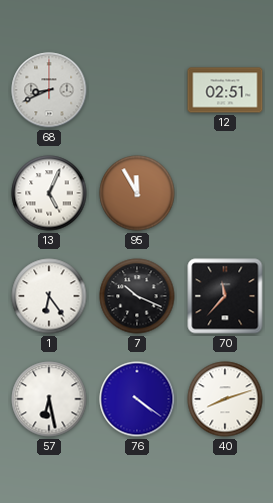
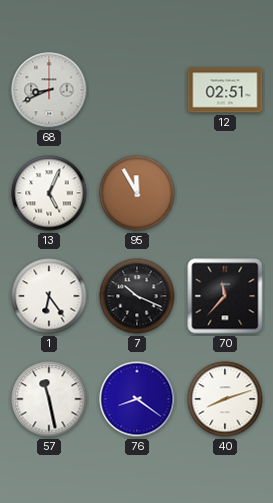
57: 6:28 -> 11:28 (49, 399)
76: 4:21 -> 8:21 (137, 399)
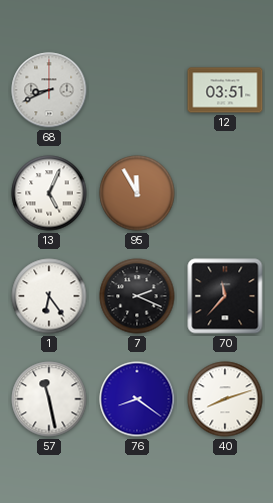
12: 02:51 -> 03:51 (225, 90)
7: 10:19 -> 2:19 (137, 296)
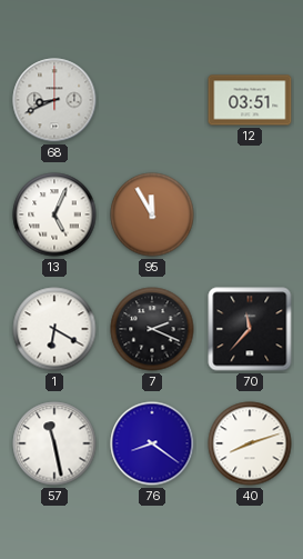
1: 6:24 -> 6:20 (54, 329)
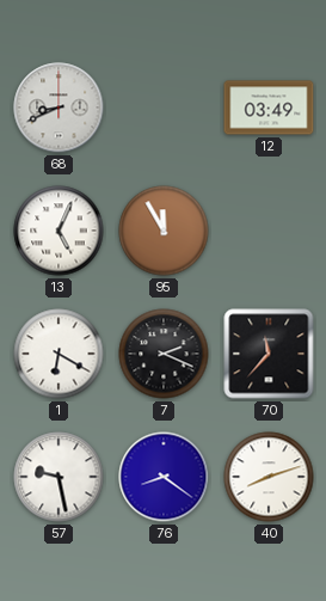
12: 03:51 -> 03:49 (269, 108)
57: 11:28 -> 9:28 (59, 477)
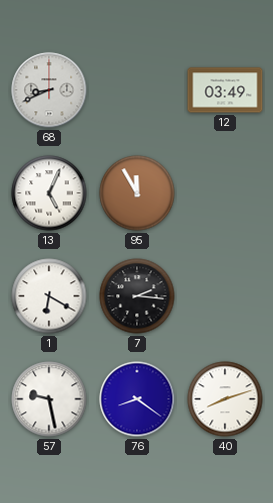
7: 2:19 -> 2:16 (137, 296)
70: 11:37 -> none (269, 354)
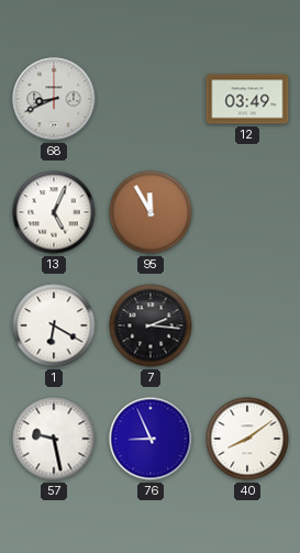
76: 8:21 -> 8:56 (151, 439)
40: 8:12 -> 8:09 (247, 439)
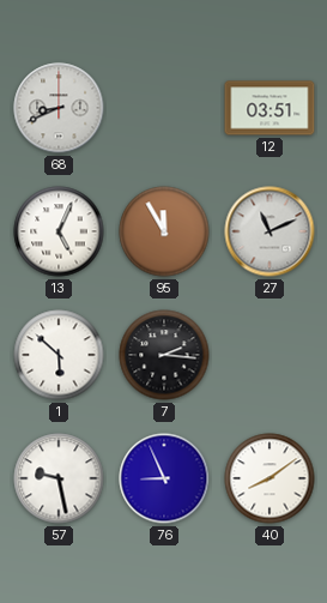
12: 03:49 -> 03:51 (270, 108)
27: none -> 11:11 (270, 231)
1: 6:20 -> 5:52 (59, 355)
